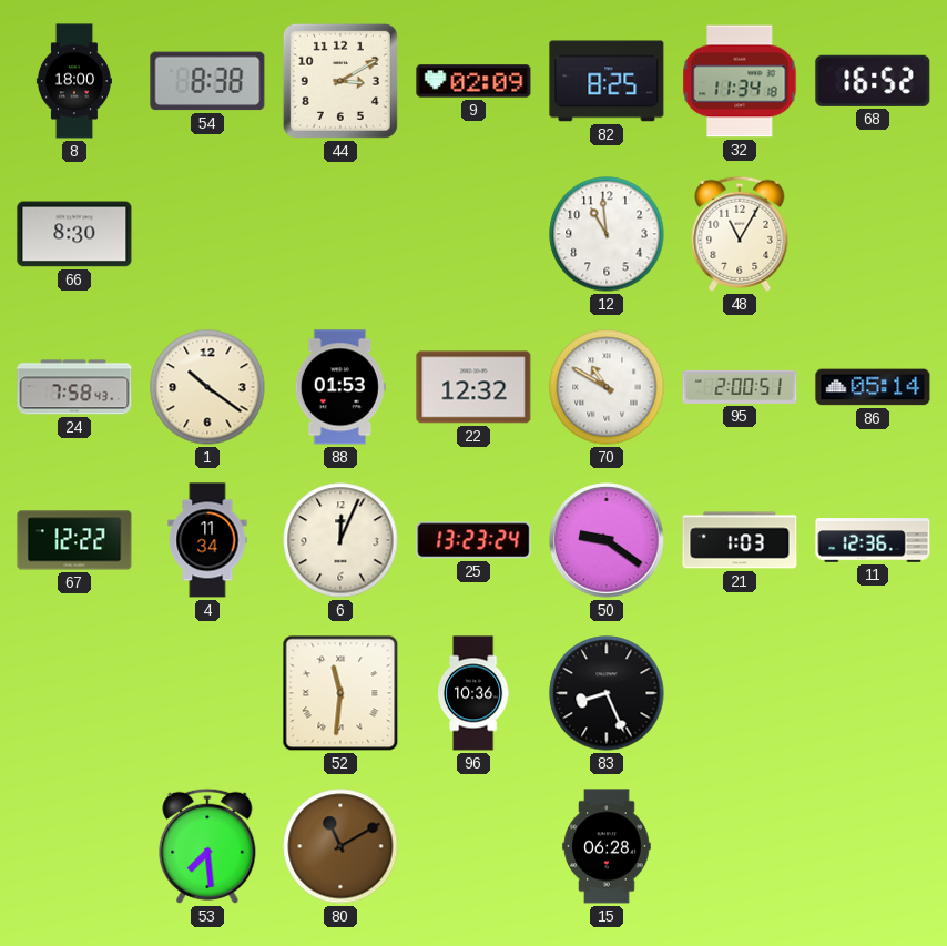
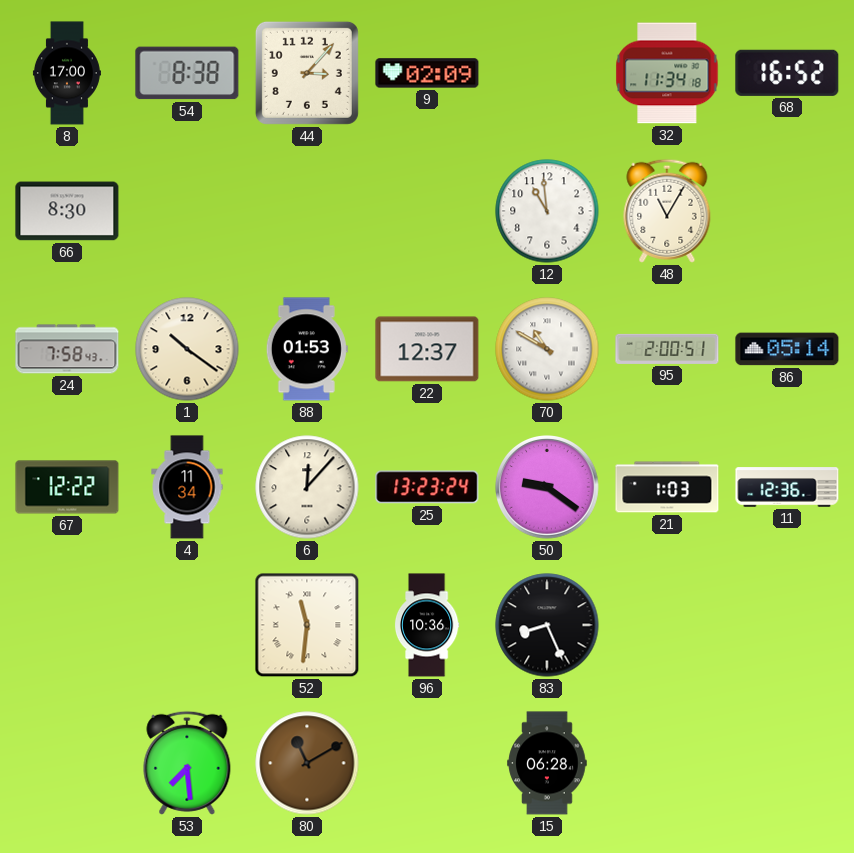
8: 18:00 -> 17:00 (67, 73)
44: 3:10 -> 3:07 (307, 73)
82: 8:25 -> none (607, 81)
22: 12:32 -> 12:37 (427, 349)
6: 12:04 -> 12:07 (307, 487)
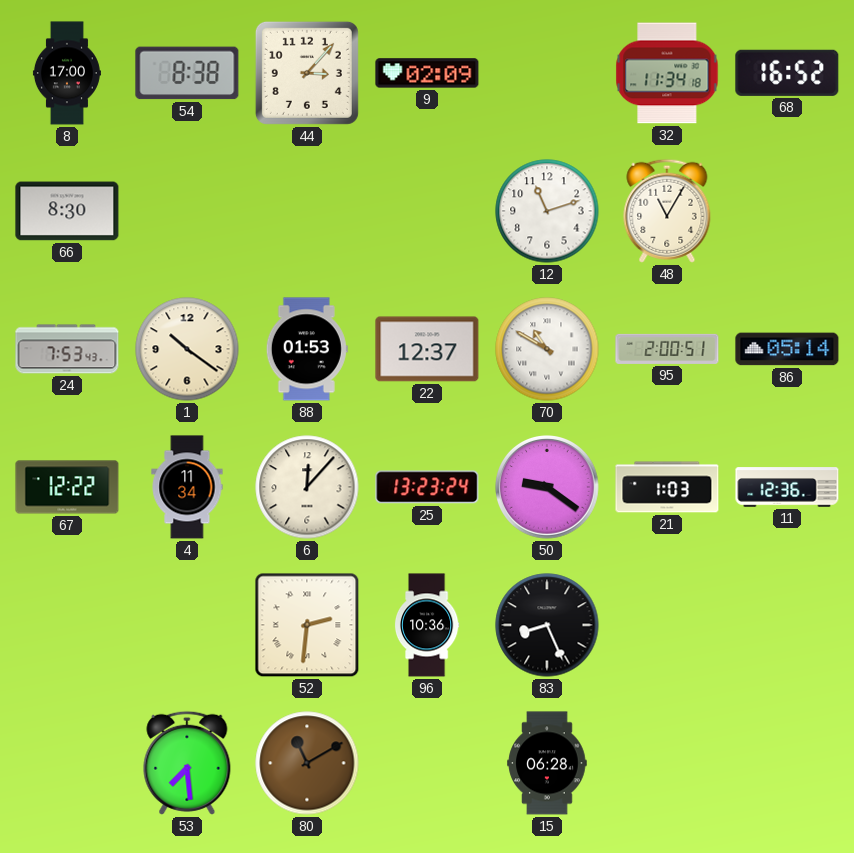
12: 10:59 -> 11:12 (547, 211)
24: 7:58 -> 7:53 (67, 349)
52: 11:31 -> 2:31 (307, 625)
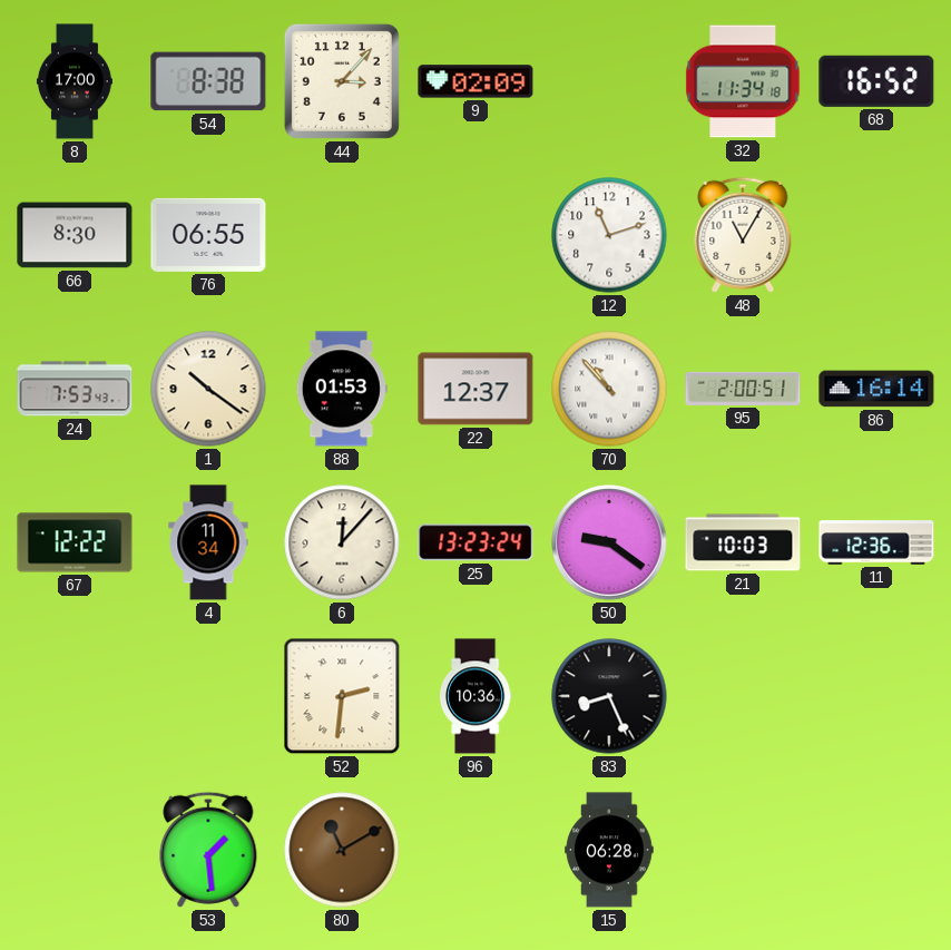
76: none -> 06:55 (208, 235)
70: 10:50 -> 10:53 (609, 389)
86: 05:14 -> 16:14 (876, 389)
21: 1:03 -> 10:03 (743, 542)
53: 7:29 -> 1:29 (208, 850)
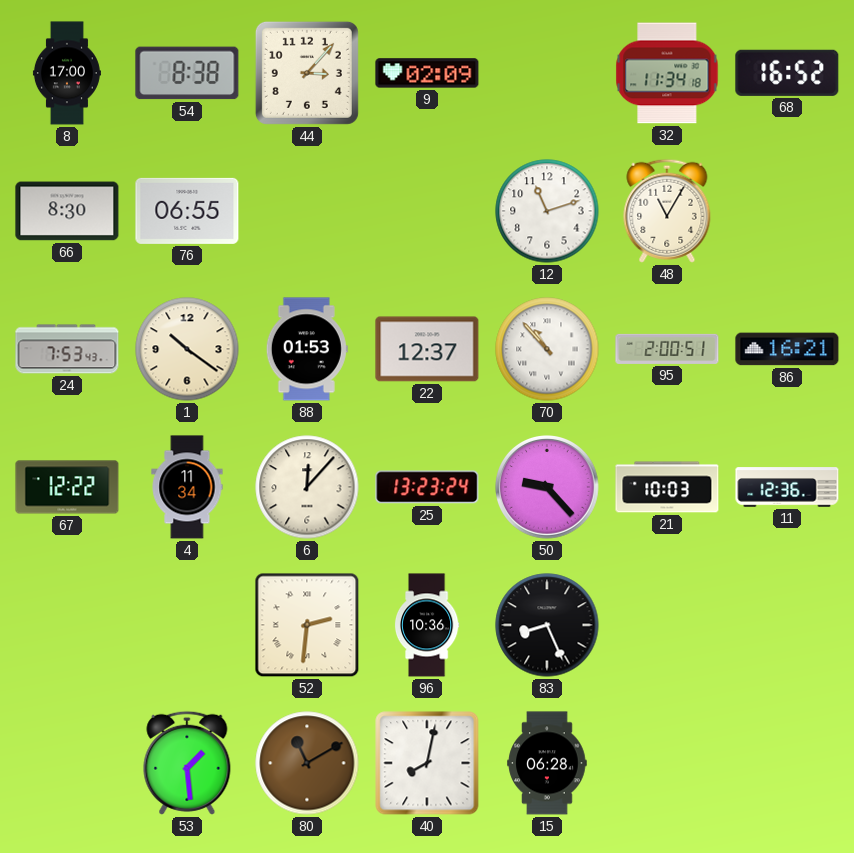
86: 16:14 -> 16:21 (787, 349)
50: 9:21 -> 9:23 (548, 488)
40: none -> 8:02 (427, 763)
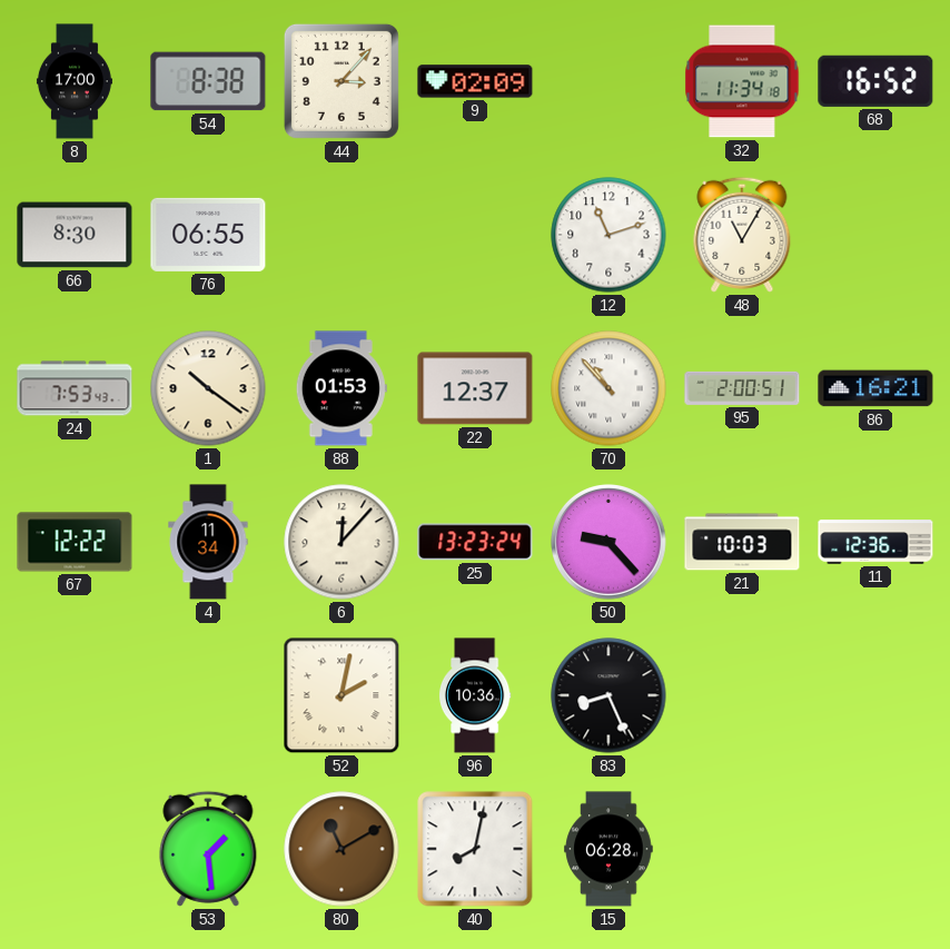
52: 2:31 -> 2:02 (342, 695)
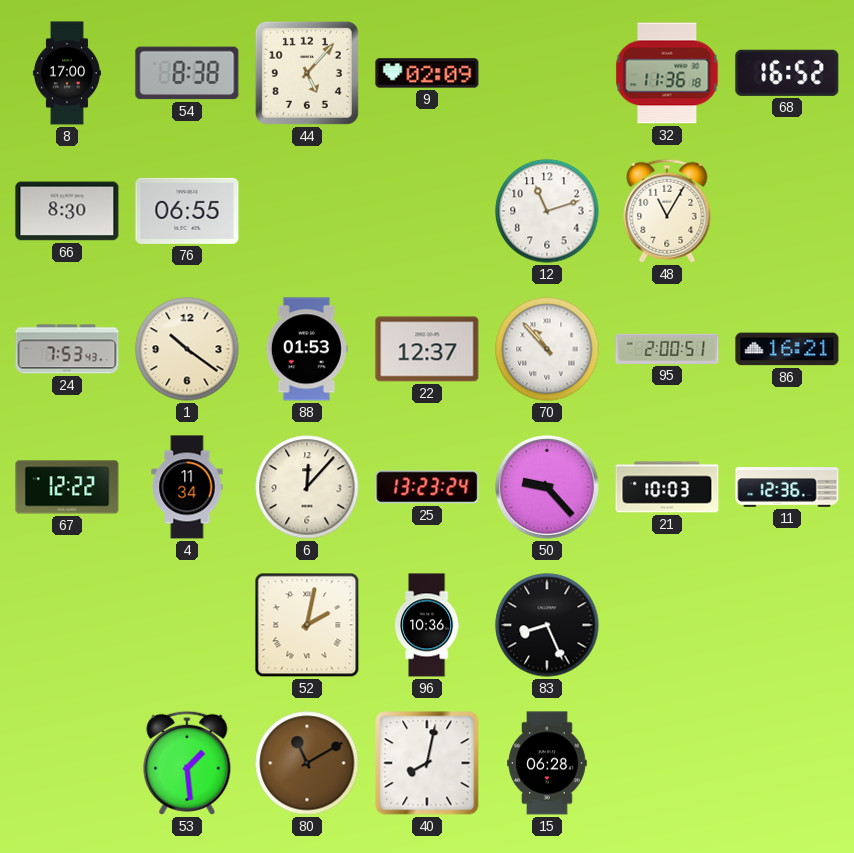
44: 3:07 -> 5:07 (307, 73)
32: 11:34 -> 11:36 (667, 73)
